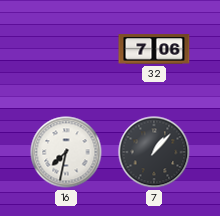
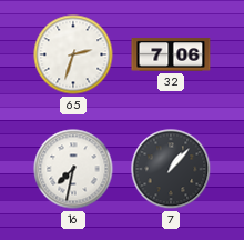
65: none -> 2:33 (73, 54)
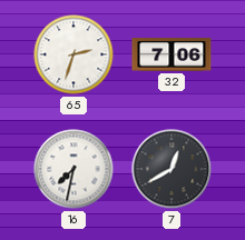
7: 1:07 -> 12:40 (171, 169)
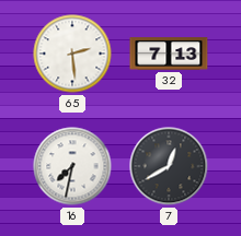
65: 2:33 -> 2:29 (72, 54)
32: 7:06 -> 7:13 (169, 54)
